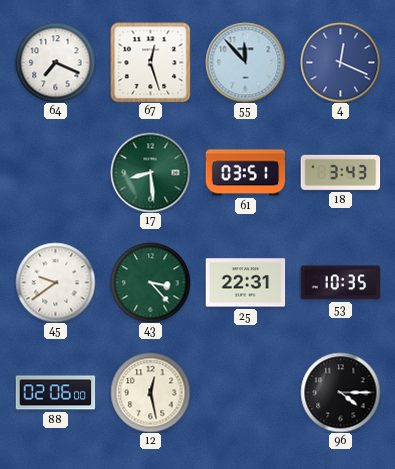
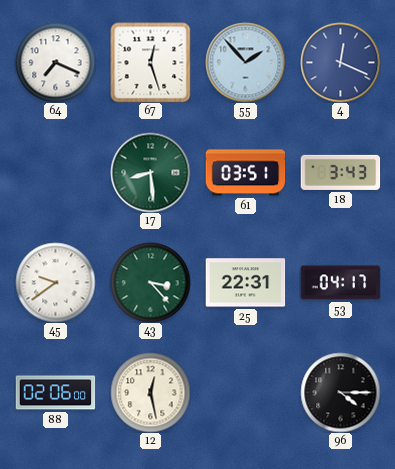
55: 11:53 -> 1:53 (245, 62)
53: 10:35 -> 04:17 (340, 283)
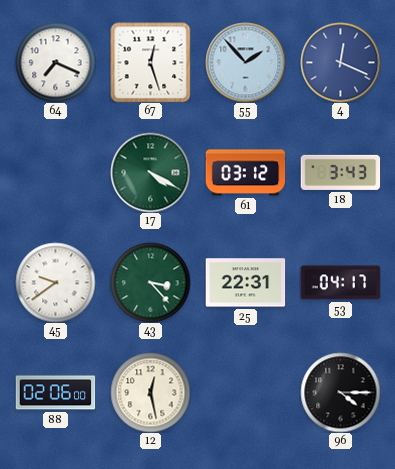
17: 8:29 -> 4:20 (150, 172)
61: 03:51 -> 03:12 (245, 173)
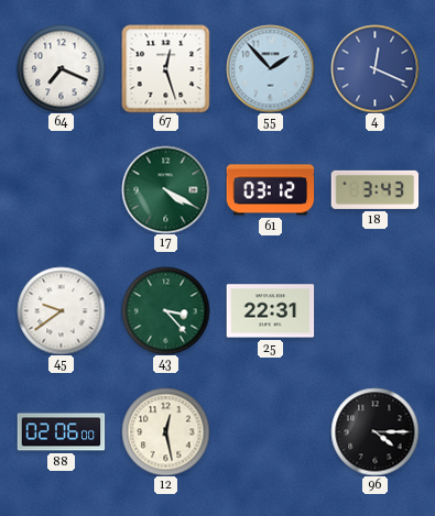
53: 04:17 -> none (340, 283)
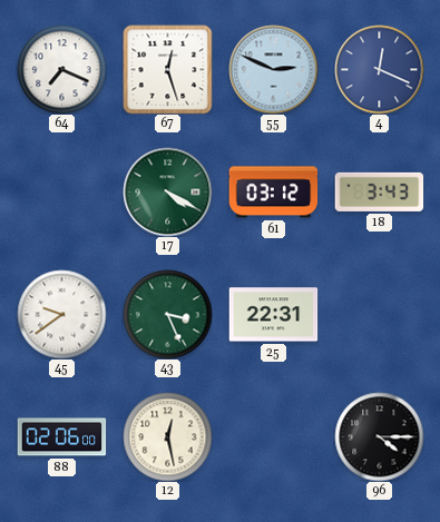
55: 1:53 -> 2:49 (273, 69)
43: 3:23 -> 3:26 (167, 314)
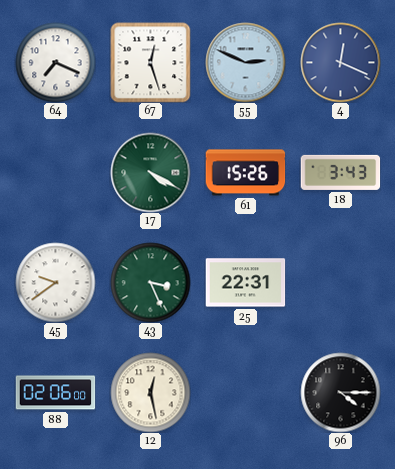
61: 03:12 -> 15:26 (245, 173)
